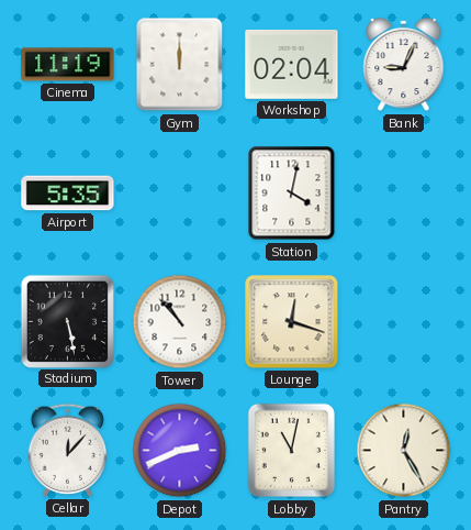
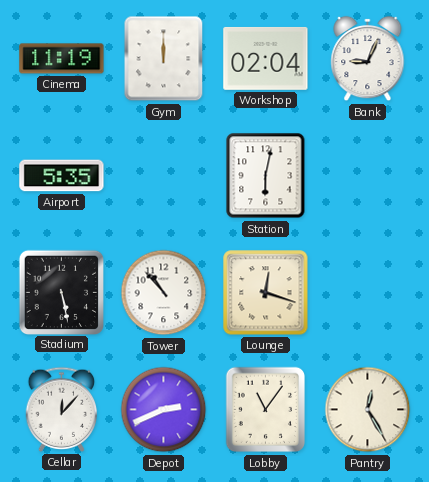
Station: 4:02 -> 6:02 (266, 176)
Lobby: 11:02 -> 11:06 (266, 410)
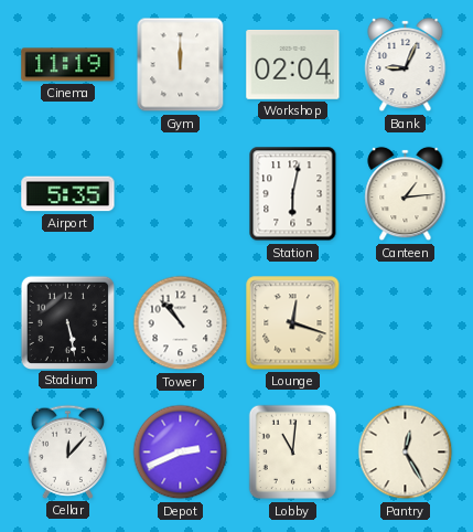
Canteen: none -> 1:14 (406, 194)
Lobby: 11:06 -> 11:01 (293, 453)
